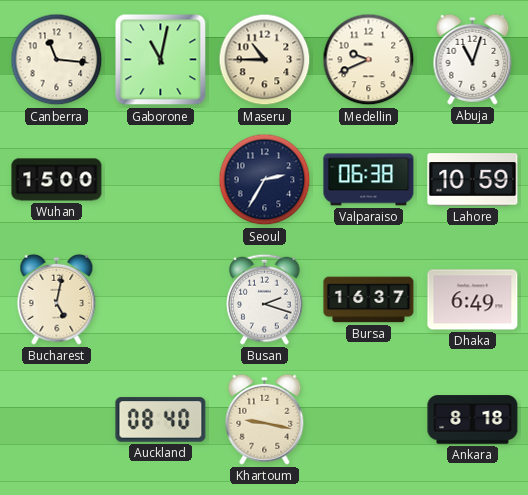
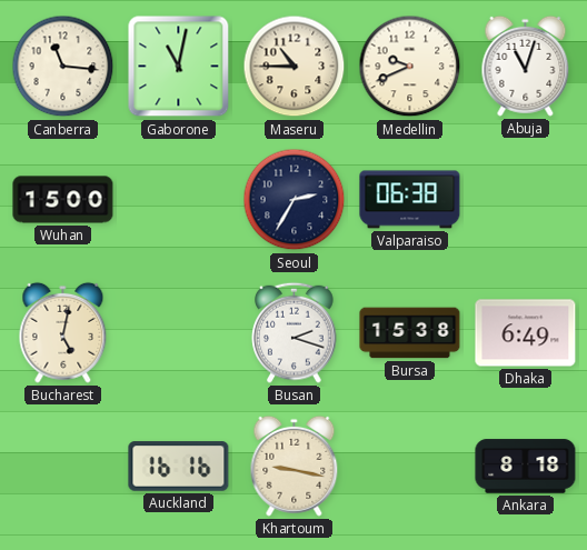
Lahore: 10:59 -> none (473, 180)
Bursa: 16:37 -> 15:38 (410, 333)
Auckland: 08:40 -> 16:16 (179, 467)
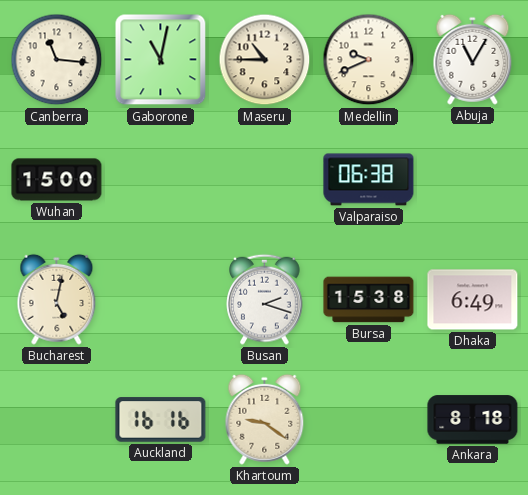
Abuja: 11:03 -> 11:05 (473, 59)
Seoul: 2:35 -> none (295, 200)
Khartoum: 9:17 -> 9:21 (265, 419)
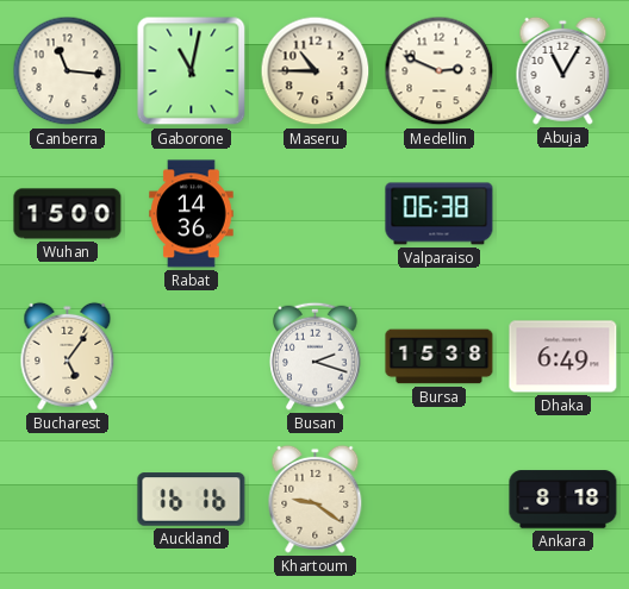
Medellin: 9:41 -> 2:49 (440, 71)
Rabat: none -> 14:36 (192, 214)
Bucharest: 5:02 -> 5:06 (68, 356)
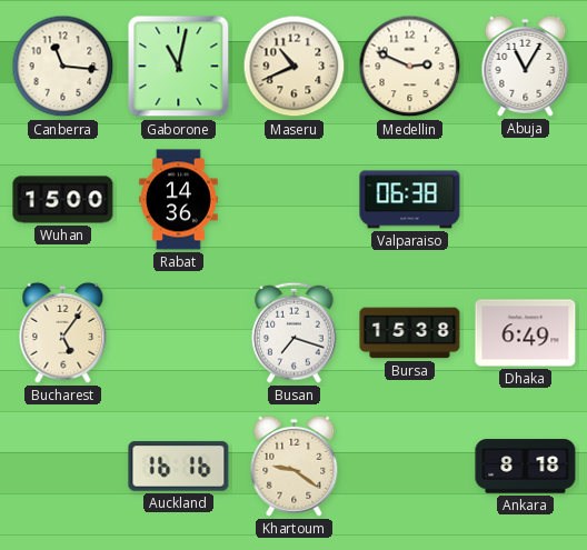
Maseru: 10:45 -> 10:41 (295, 67)
Busan: 2:18 -> 7:18 (295, 332)
